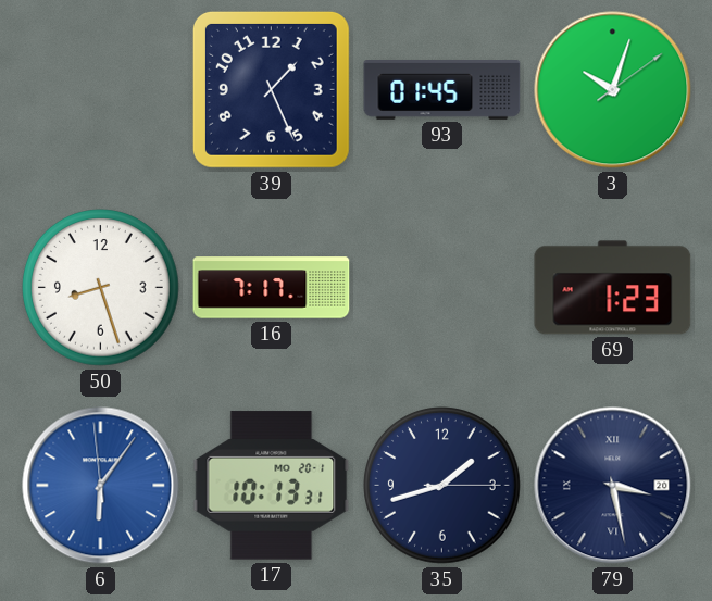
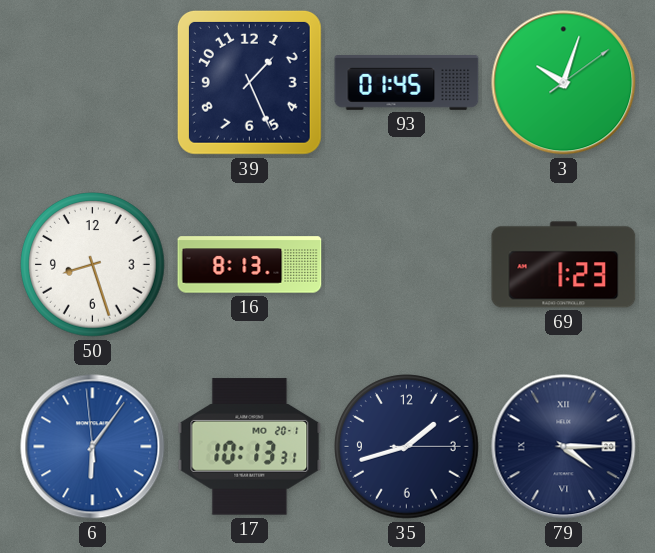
16: 7:17 -> 8:13 (250, 265)
79: 3:28 -> 4:15 (564, 447)
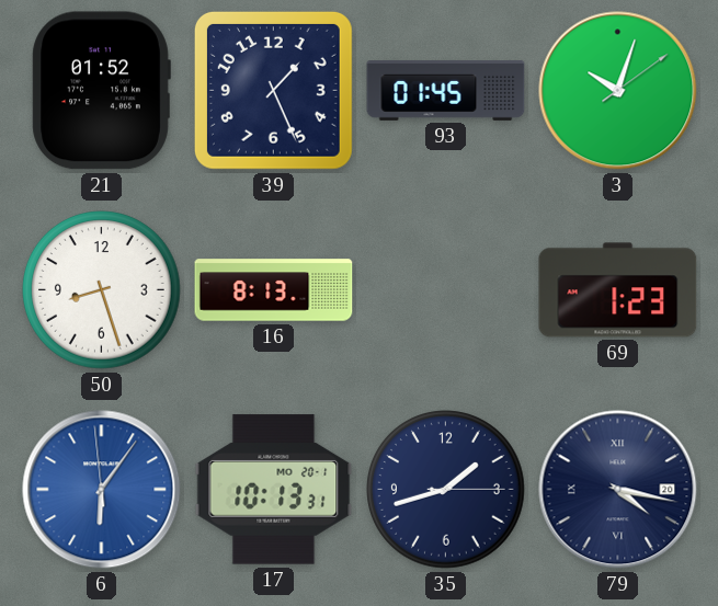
21: none -> 01:52 (101, 91)
79: 4:15 -> 4:17 (618, 490)
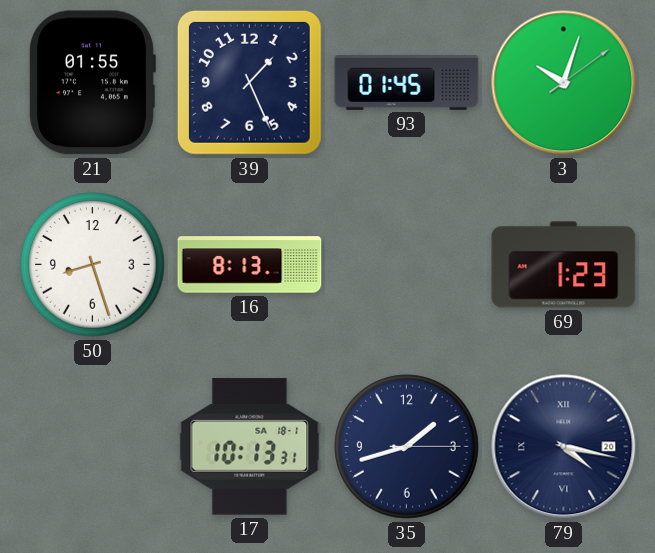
21: 01:52 -> 01:55 (92, 83)
6: 6:05 -> none (102, 490)
17 date: MO 20-1 -> SA 18-1 (250, 447)
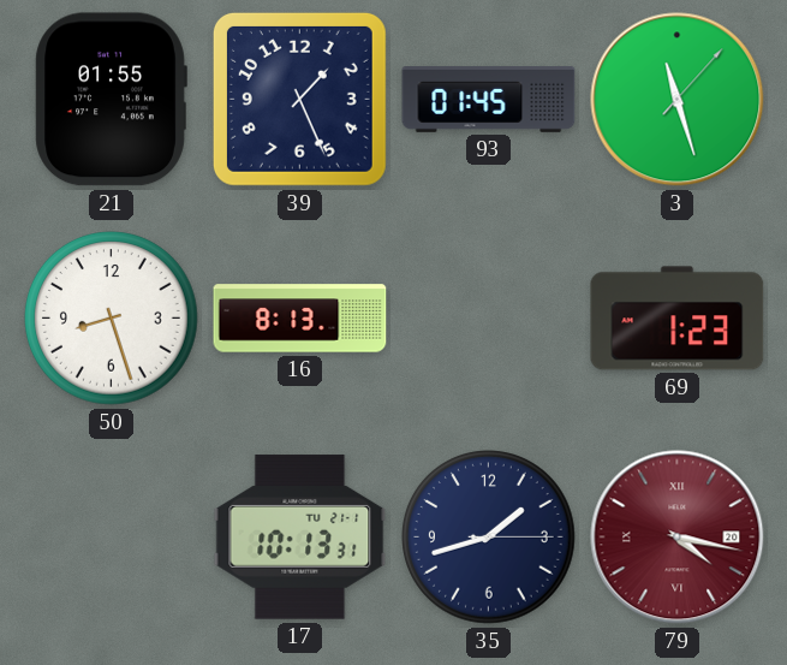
3: 10:03 -> 11:27 (678, 100)
17 date: SA 18-1 -> TU 21-1 (300, 538)
79 dial: navy -> burgundy (678, 538)
